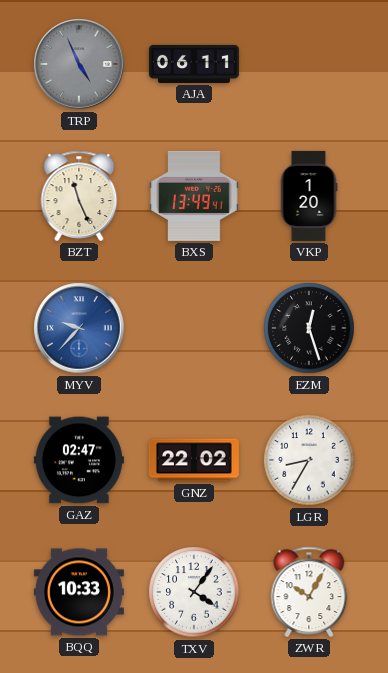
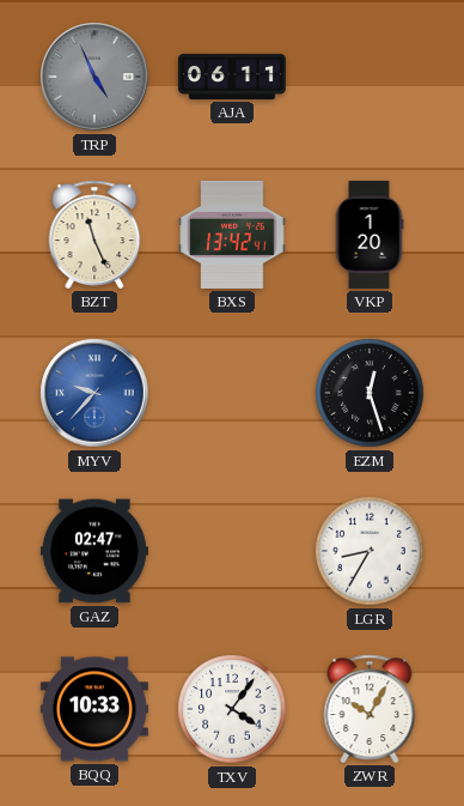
BXS: 13:49 -> 13:42 (232, 235)
GNZ: 22:02 -> none (194, 460)
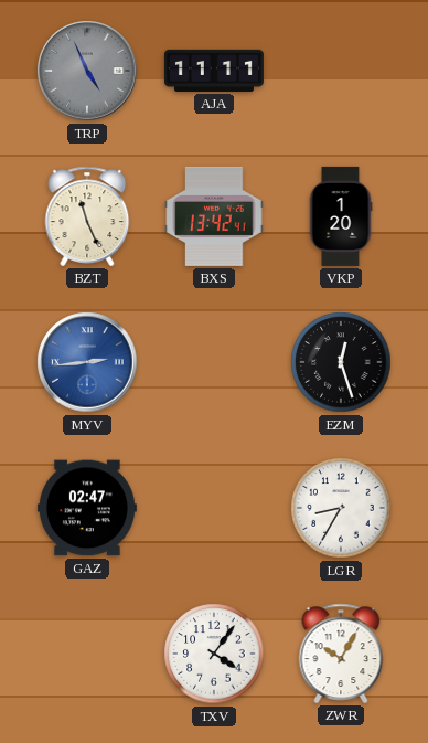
AJA: 06:11 -> 11:11 (214, 71)
MYV: 9:37 -> 2:44 (87, 362)
BQQ: 10:33 -> none (94, 709)
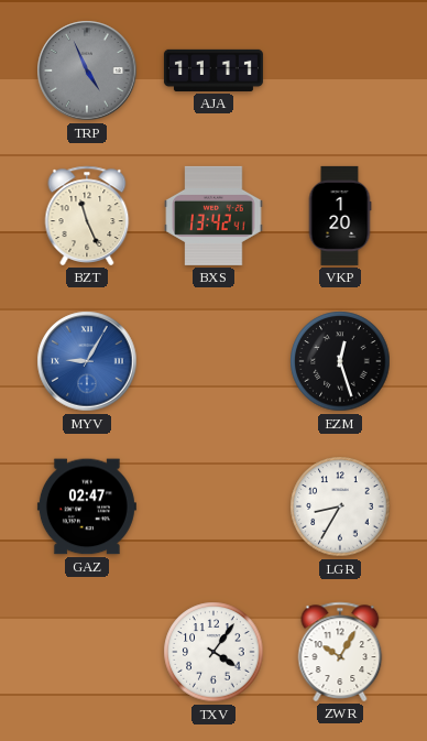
MYV: 2:44 -> 9:05 (87, 361)
